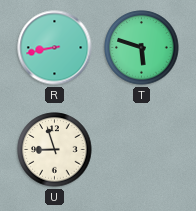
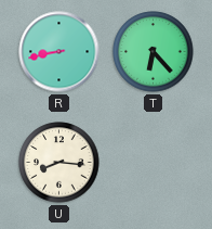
T: 5:48 -> 6:23 (154, 52)
U: 8:57 -> 8:16 (59, 163)
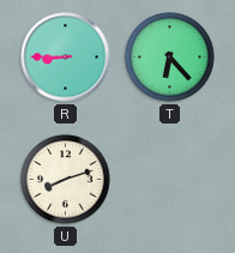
R: 8:43 -> 8:45 (66, 58)
U: 8:16 -> 8:12 (66, 180)
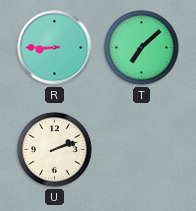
T: 6:23 -> 7:08 (142, 48)
U: 8:12 -> 2:12 (55, 150)
